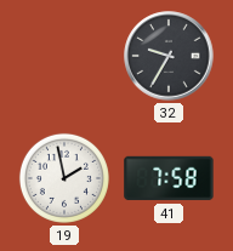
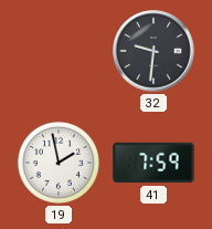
32: 9:35 -> 9:31 (153, 51)
41: 7:58 -> 7:59 (153, 163)
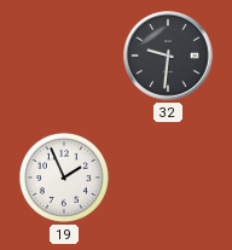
19: 1:58 -> 1:56 (64, 178)
41: 7:59 -> none (153, 163)
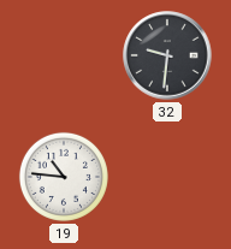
19: 1:56 -> 10:46 (64, 177)
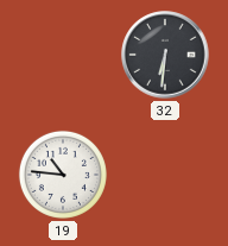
32: 9:31 -> 6:31 (165, 55)
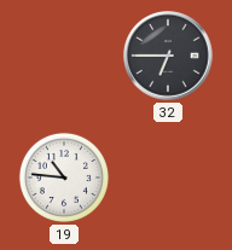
32: 6:31 -> 6:45 (168, 56)
